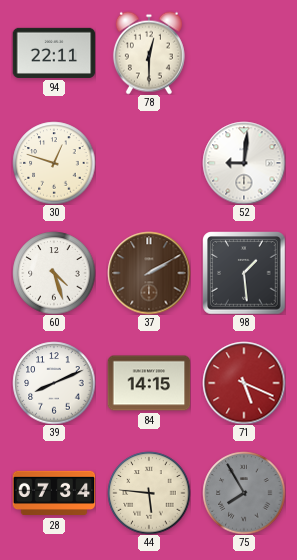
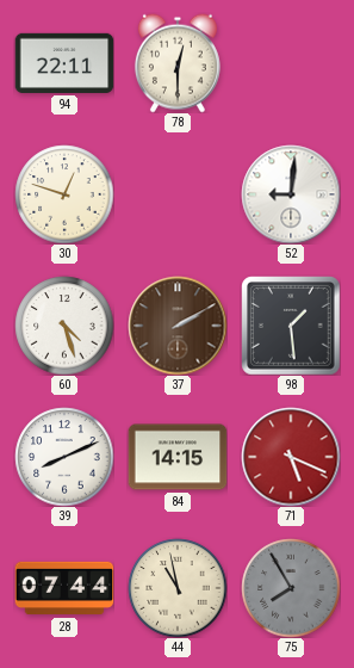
28: 07:34 -> 07:44 (64, 588)
44: 5:46 -> 10:58 (178, 588)
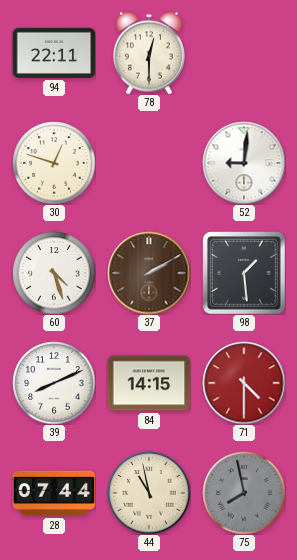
71: 5:19 -> 4:30 (244, 383)
75: 7:55 -> 7:58 (244, 493)
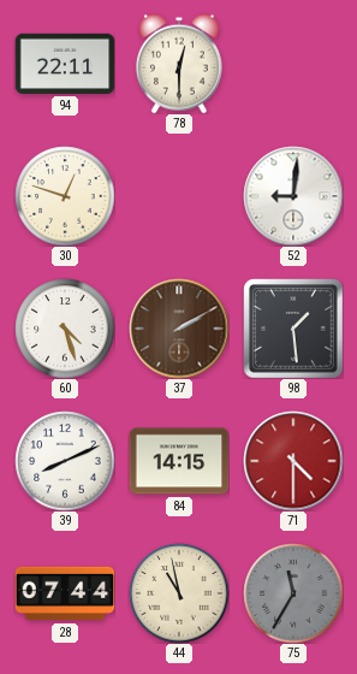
75: 7:58 -> 11:35 (293, 593)
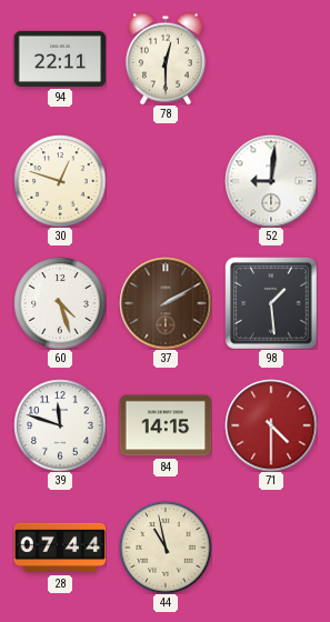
39: 8:11 -> 11:48 (60, 425)
75: 11:35 -> none (293, 593)
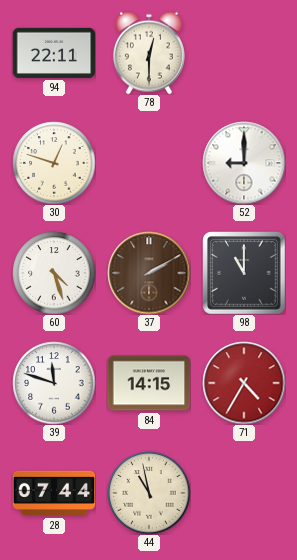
52: 9:01 -> 9:00 (244, 163)
98: 1:29 -> 11:00 (244, 273)
71: 4:30 -> 4:35 (244, 383)
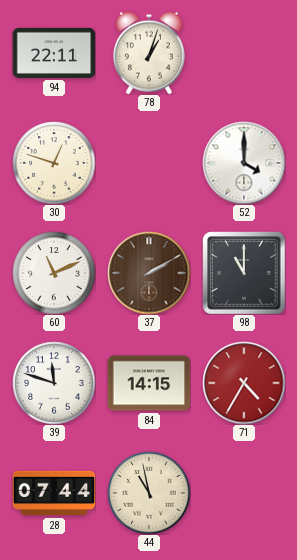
78: 12:30 -> 1:03 (149, 53)
52: 9:00 -> 4:00 (244, 163)
60: 4:27 -> 11:11 (54, 273)
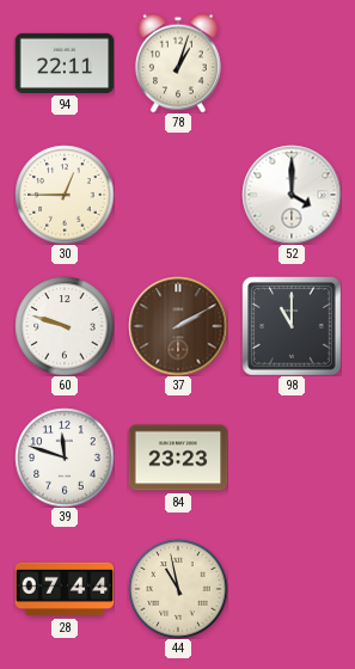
30: 12:48 -> 12:45 (65, 195)
60: 11:11 -> 9:48 (65, 326)
84: 14:15 -> 23:23 (178, 458)
71: 4:35 -> none (244, 383)
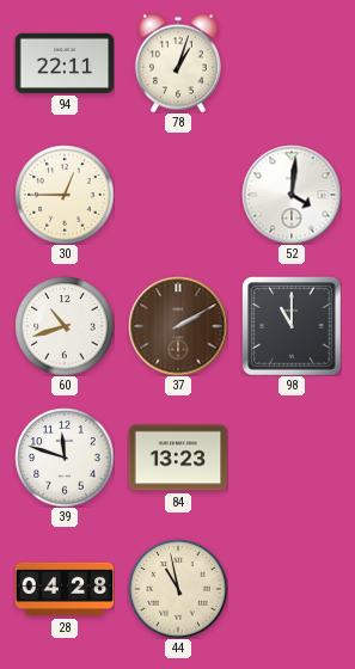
52: 4:00 -> 4:01 (292, 195)
60: 9:48 -> 10:42 (65, 326)
84: 23:23 -> 13:23 (178, 458)
28: 07:44 -> 04:28 (65, 589)
